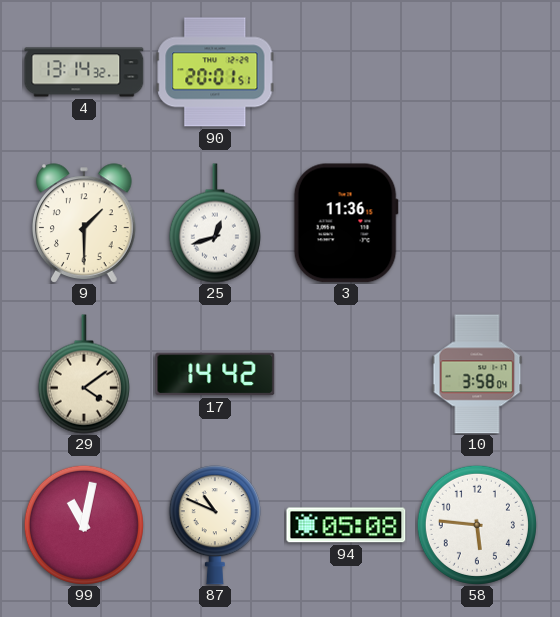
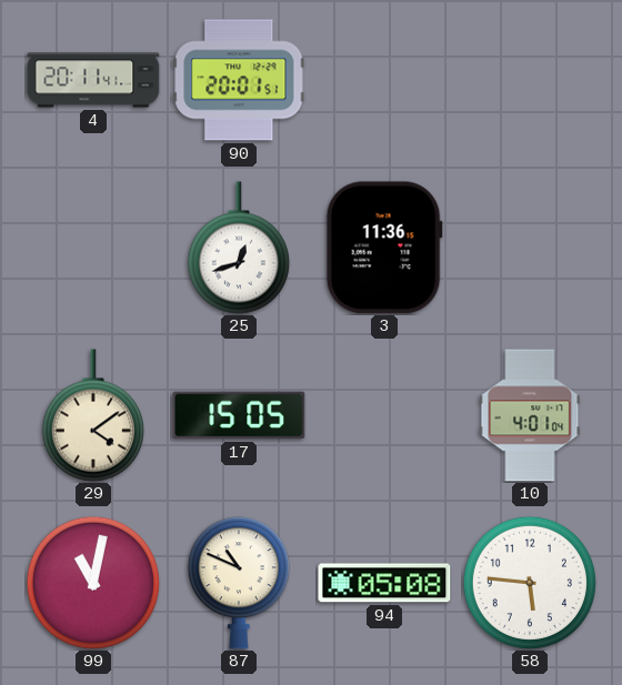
4: 13:14 -> 20:11 (93, 80)
9: 1:30 -> none (85, 223)
17: 14:42 -> 15:05 (239, 415)
10: 3:58 -> 4:01 (530, 415)
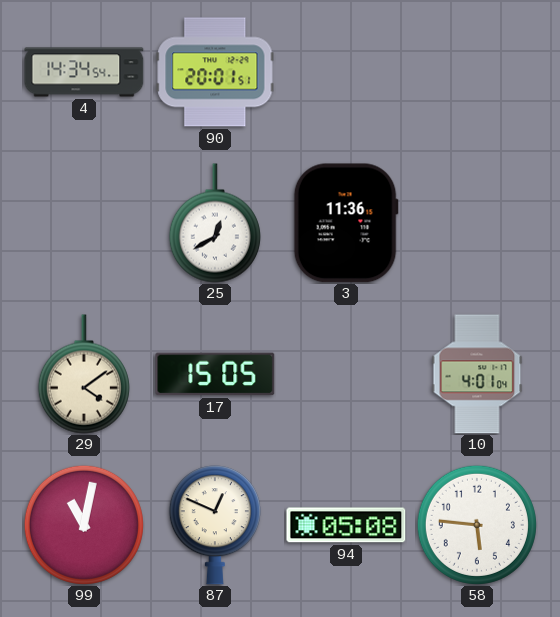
4: 20:11 -> 14:34 (84, 72)
25: 12:42 -> 12:40 (215, 223)
87: 10:49 -> 12:49 (215, 525)
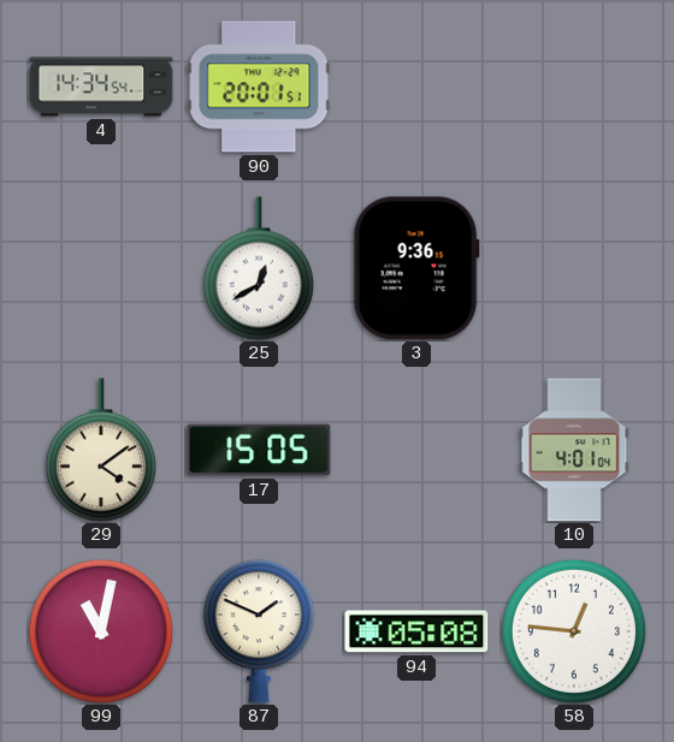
3: 11:36 -> 9:36 (416, 268)
87: 12:49 -> 1:49 (259, 631)
58: 5:46 -> 12:46 (574, 631)
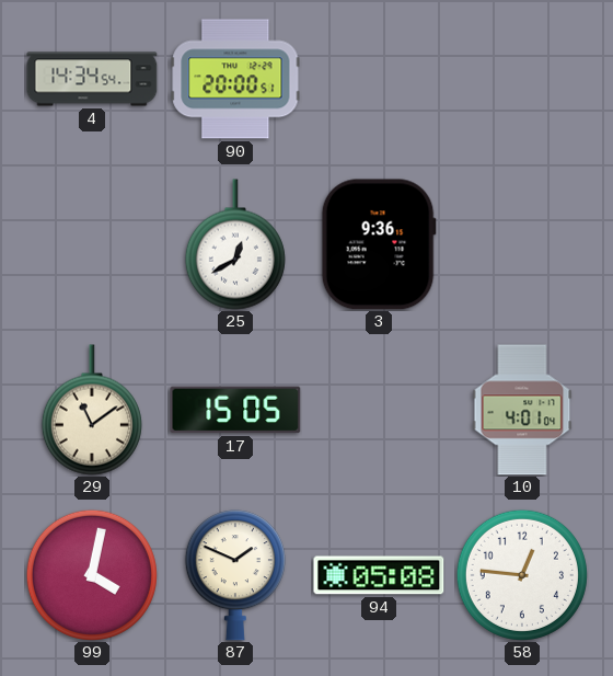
90: 20:01 -> 20:00 (235, 79)
29: 4:09 -> 11:09 (92, 410)
99: 11:02 -> 4:02 (92, 575)
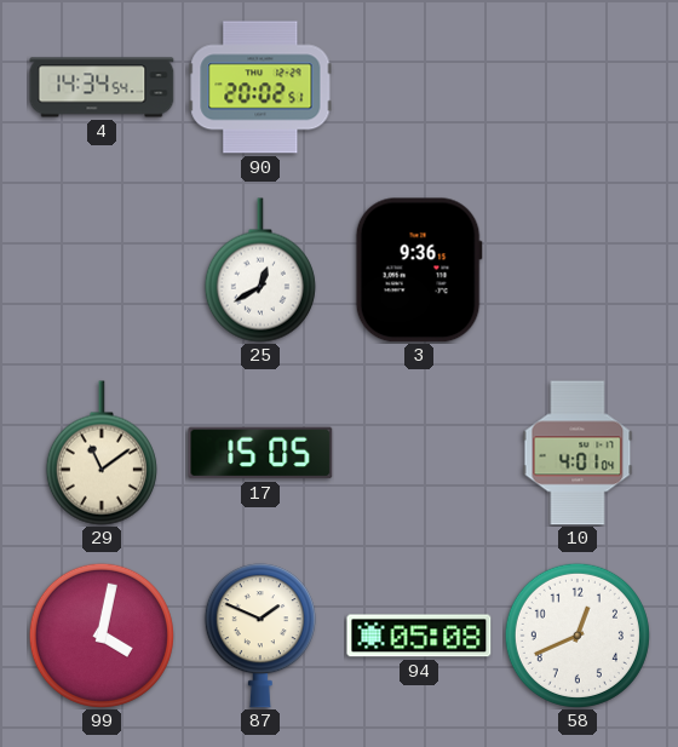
90: 20:00 -> 20:02 (260, 87)
58: 12:46 -> 12:41 (578, 636)
